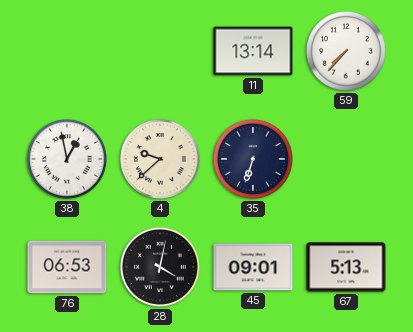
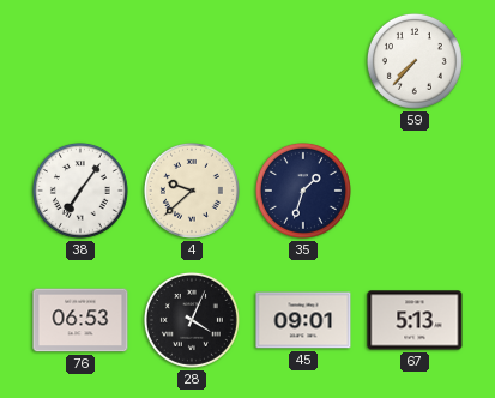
11: 13:14 -> none (253, 51)
38: 12:58 -> 7:06 (80, 191)
35: 6:33 -> 1:33 (303, 191)
28: 4:02 -> 4:04 (192, 320)
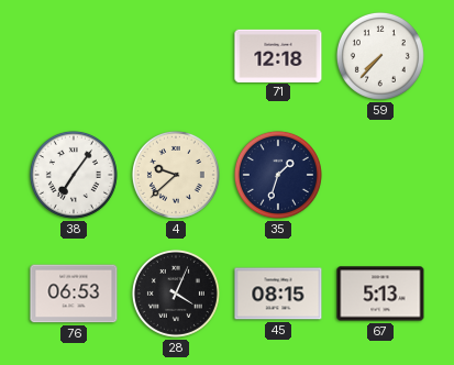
71: none -> 12:18 (278, 55)
45: 09:01 -> 08:15 (278, 294)
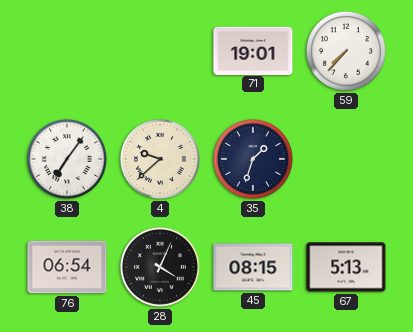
71: 12:18 -> 19:01 (253, 50)
76: 06:53 -> 06:54 (67, 267)
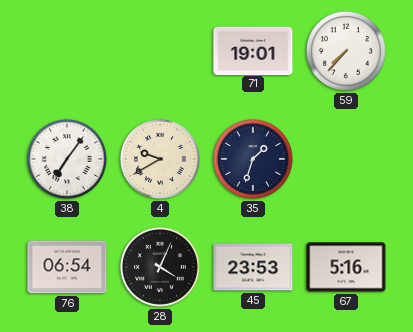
4: 9:38 -> 9:40 (160, 159)
45: 08:15 -> 23:53 (253, 267)
67: 5:13 -> 5:16 (346, 267)
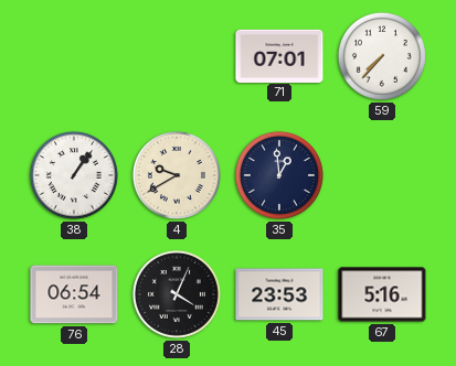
71: 19:01 -> 07:01 (279, 55)
38: 7:06 -> 1:06 (74, 175)
35: 1:33 -> 12:59 (279, 175)
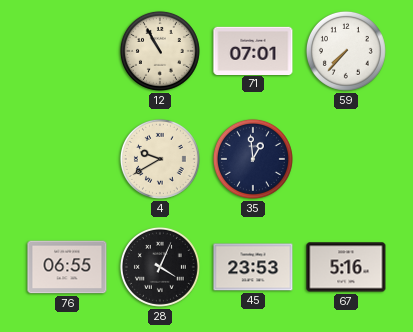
12: none -> 10:55 (160, 51)
38: 1:06 -> none (74, 175)
76: 06:54 -> 06:55 (67, 267)
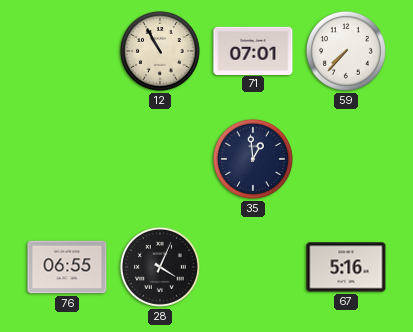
4: 9:40 -> none (160, 159)
45: 23:53 -> none (253, 267)
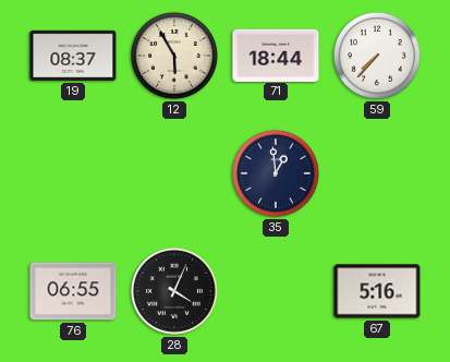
19: none -> 08:37 (73, 56)
12: 10:55 -> 5:55 (174, 56)
71: 07:01 -> 18:44 (276, 55)
